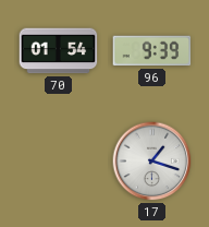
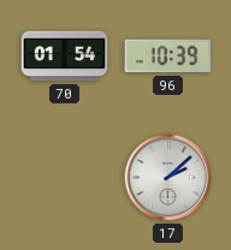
96: 9:39 -> 10:39 (168, 56)
17: 1:18 -> 2:08 (168, 178)
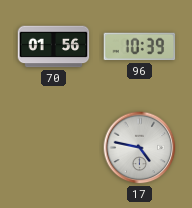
70: 01:54 -> 01:56 (54, 47)
17: 2:08 -> 4:47 (140, 148)
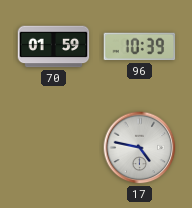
70: 01:56 -> 01:59 (54, 47)
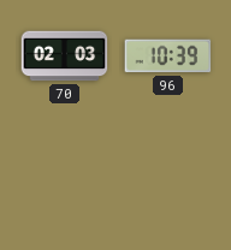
70: 01:59 -> 02:03 (65, 56)
17: 4:47 -> none (140, 148)
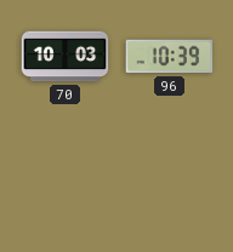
70: 02:03 -> 10:03 (66, 57)
